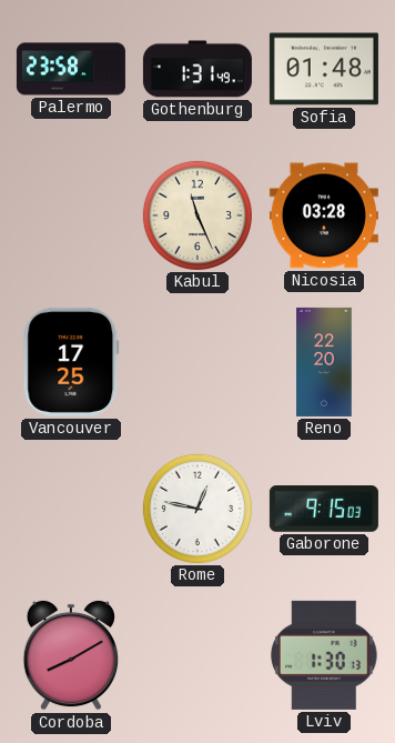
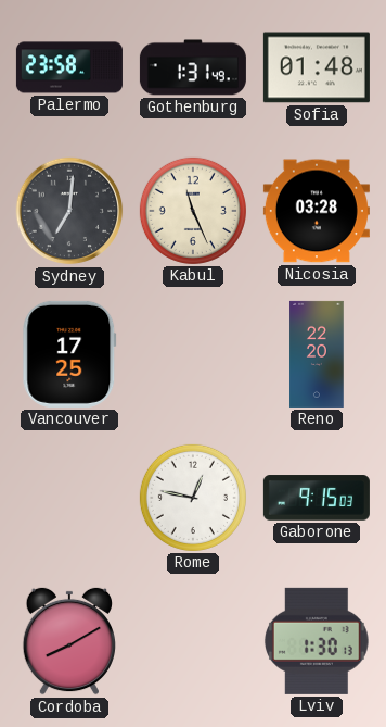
Sydney: none -> 7:01 (69, 211)
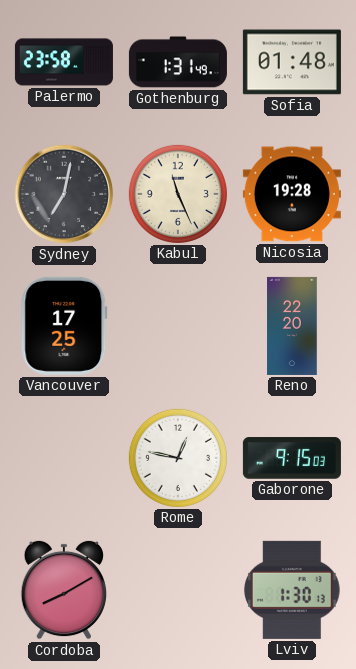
Sydney: 7:01 -> 7:02 (64, 194)
Nicosia: 03:28 -> 19:28 (292, 194)
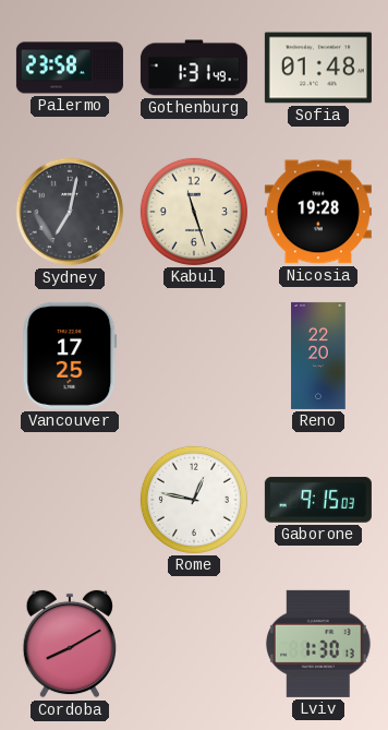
Kabul: 11:26 -> 11:27 (194, 212)
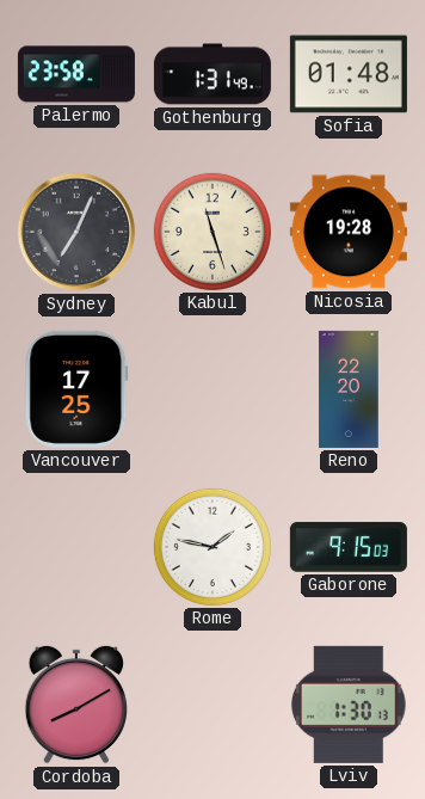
Sydney: 7:02 -> 7:04 (76, 232)
Rome: 12:47 -> 1:47 (213, 547)
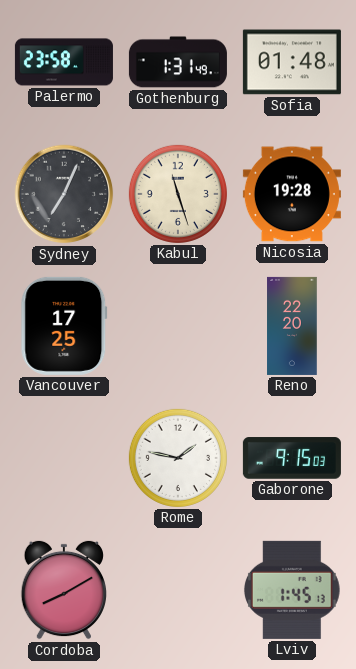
Lviv: 1:30 -> 1:45 (292, 590)
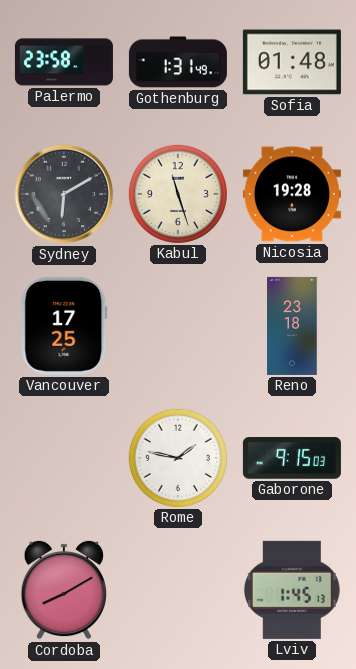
Sydney: 7:04 -> 6:10 (64, 194)
Reno: 22:20 -> 23:18 (292, 326)
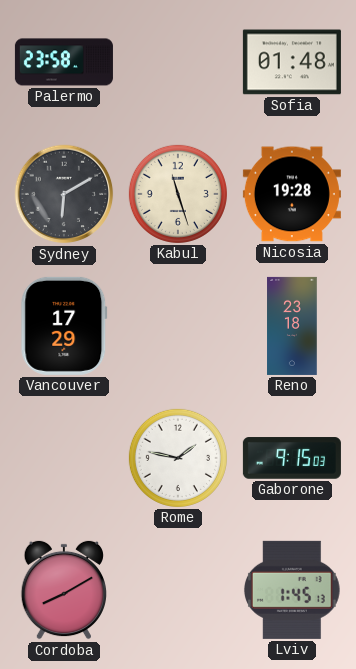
Gothenburg: 1:31 -> none (178, 62)
Vancouver: 17:25 -> 17:29 (64, 326)
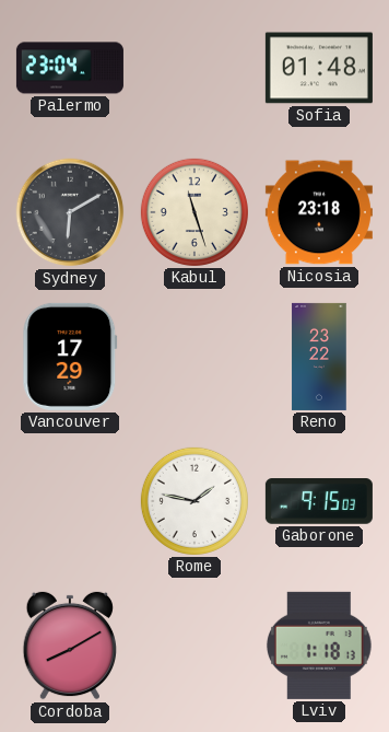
Palermo: 23:58 -> 23:04 (70, 68)
Nicosia: 19:28 -> 23:18 (319, 212)
Reno: 23:18 -> 23:22 (319, 357)
Lviv: 1:45 -> 1:18 (319, 646)
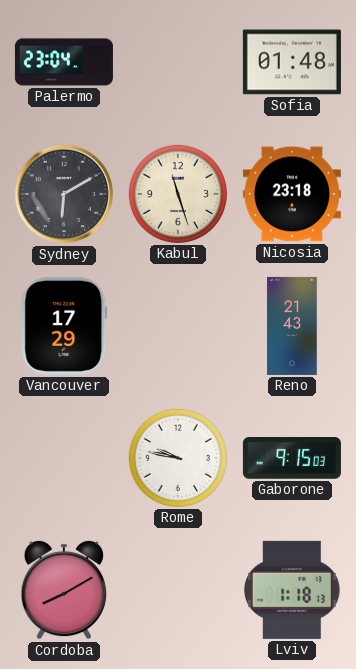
Reno: 23:22 -> 21:43 (292, 326)
Rome: 1:47 -> 9:47 (178, 458)
